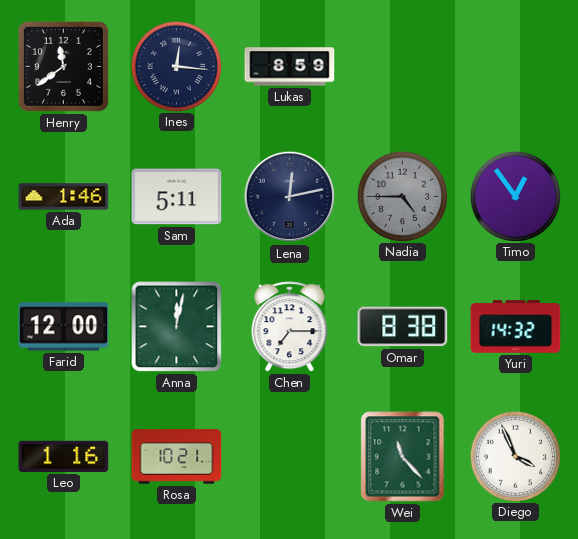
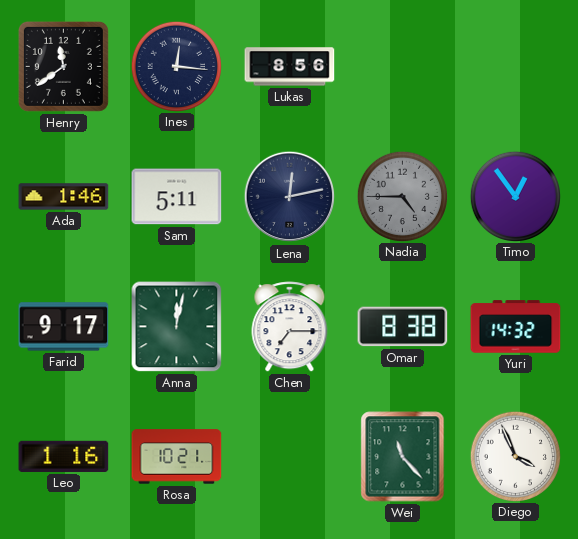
Lukas: 8:59 -> 8:56 (290, 67)
Farid: 12:00 -> 9:17 (64, 327)
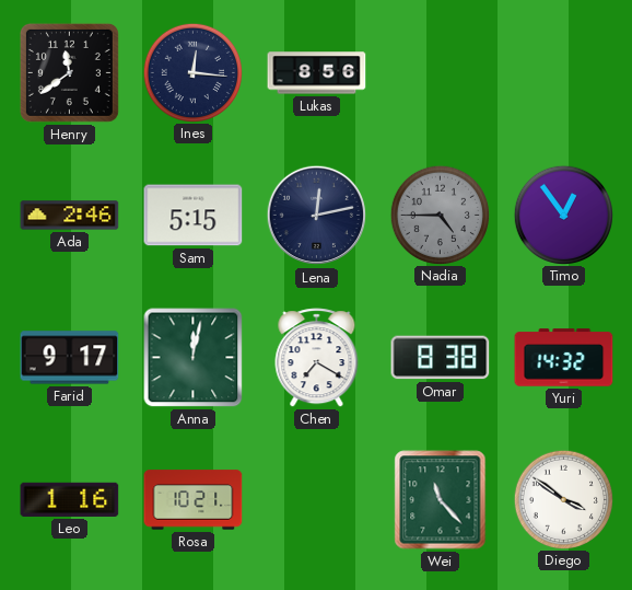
Ada: 1:46 -> 2:46 (70, 216)
Sam: 5:11 -> 5:15 (194, 216)
Chen: 7:15 -> 7:20 (317, 358)
Diego: 3:56 -> 3:51 (563, 499)
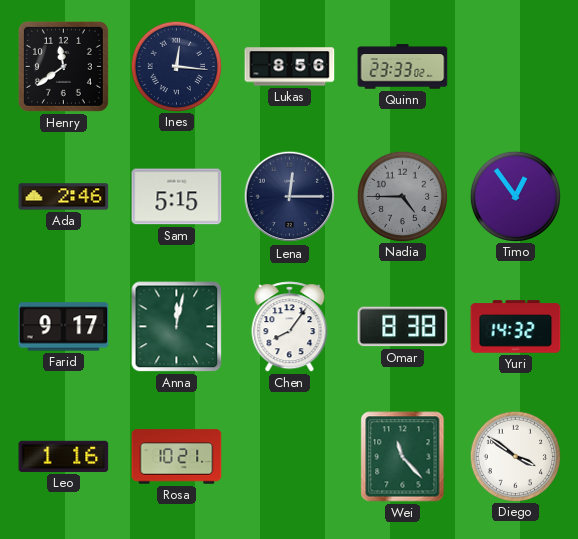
Quinn: none -> 23:33 (403, 67)
Lena: 12:13 -> 12:15 (290, 197)
Chen: 7:20 -> 8:06 (290, 327)
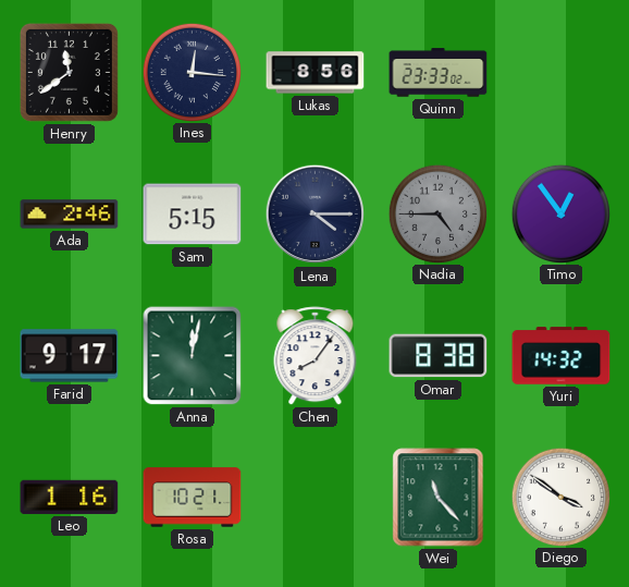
Lena: 12:15 -> 4:15 (316, 215)
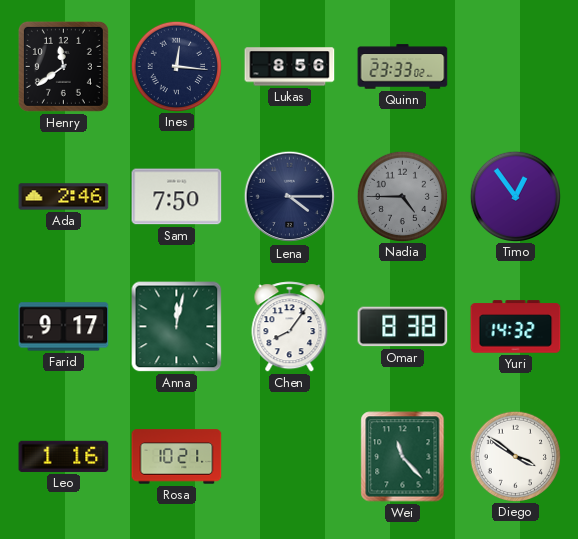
Sam: 5:15 -> 7:50 (177, 197)
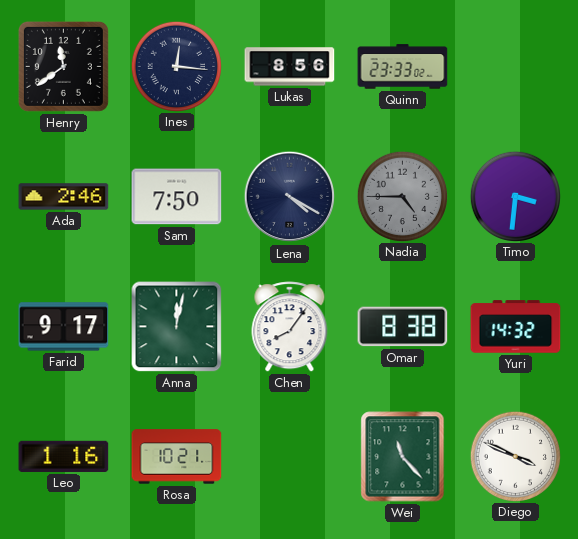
Lena: 4:15 -> 4:20 (290, 197)
Timo: 12:54 -> 3:31 (515, 196)
Diego: 3:51 -> 3:49 (515, 456)
